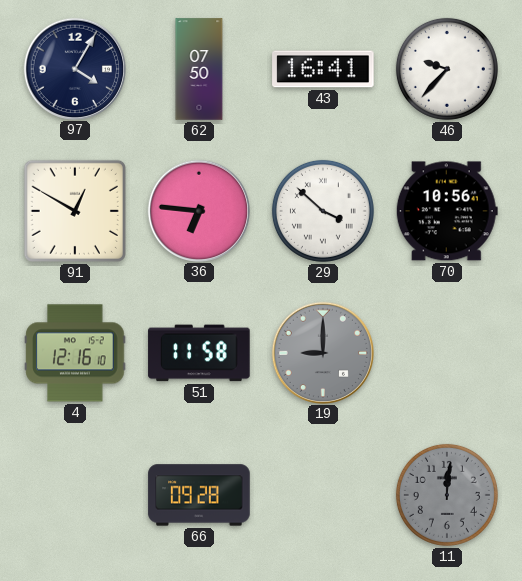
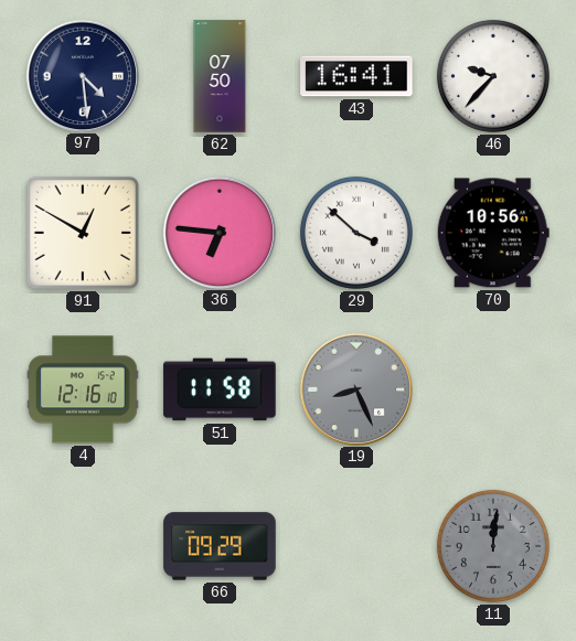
97: 4:05 -> 4:29 (82, 75)
19: 9:00 -> 8:26 (355, 388)
66: 09:28 -> 09:29 (220, 546)
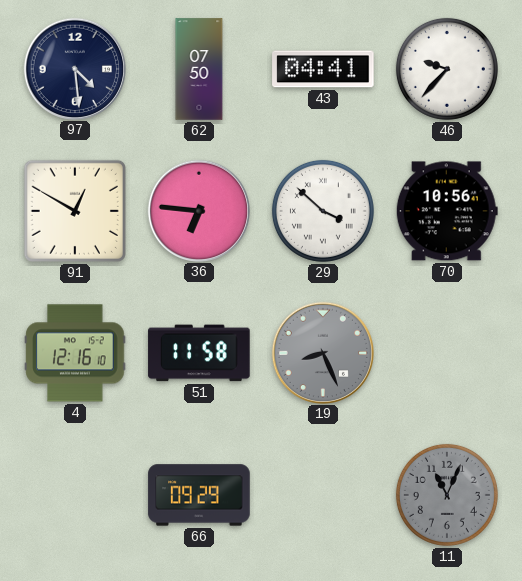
43: 16:41 -> 04:41 (323, 69)
11: 12:01 -> 11:04 (447, 495)
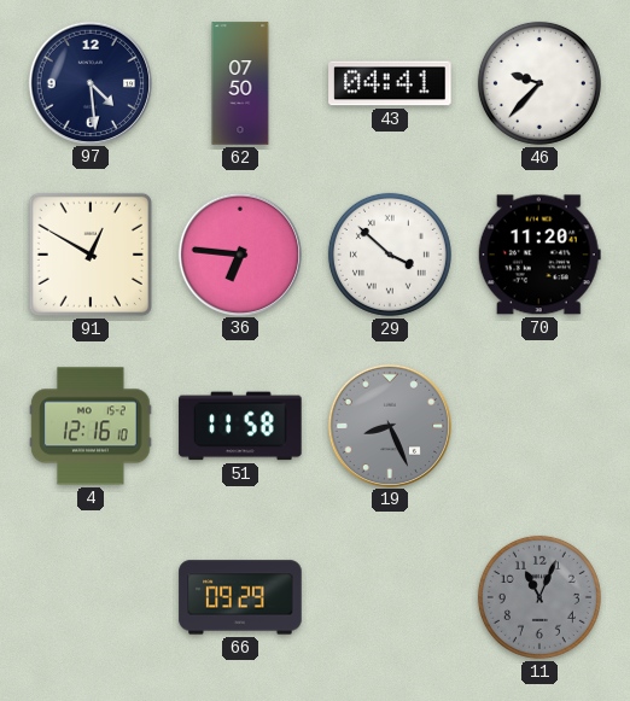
70: 10:56 -> 11:20 (539, 255)
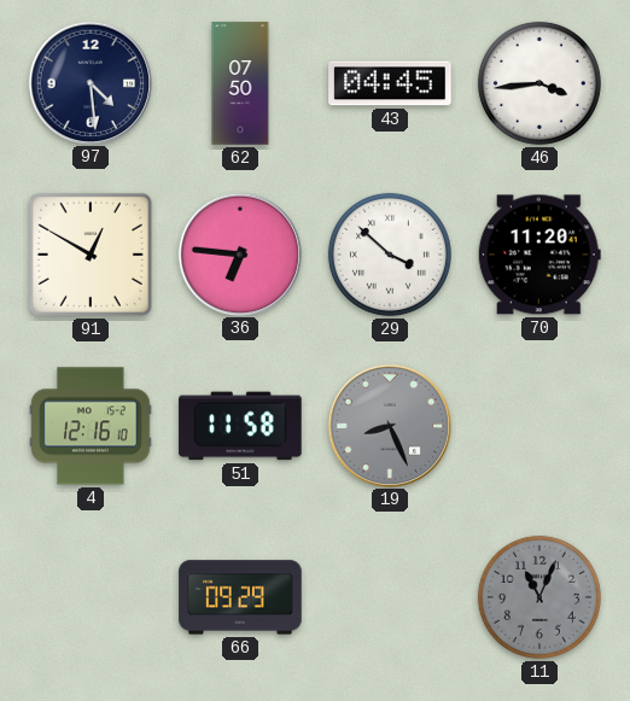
43: 04:41 -> 04:45 (390, 83)
46: 9:37 -> 3:44 (539, 83)
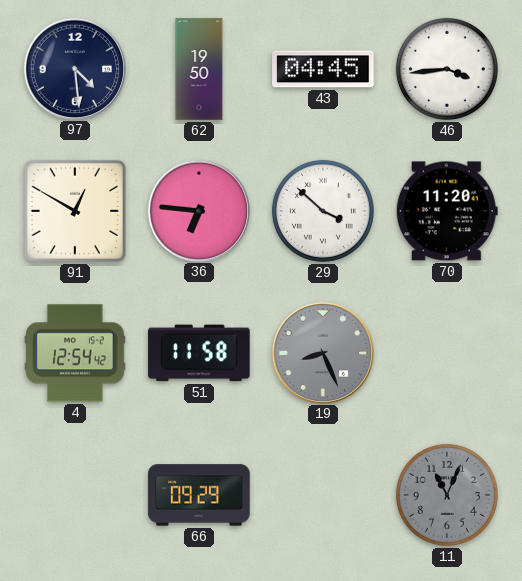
62: 07:50 -> 19:50 (199, 69)
4: 12:16 -> 12:54 (75, 353)
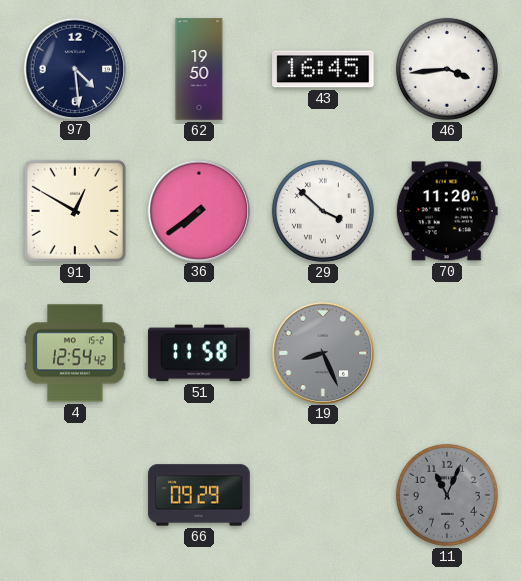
43: 04:45 -> 16:45 (323, 69)
36: 6:46 -> 7:39 (198, 210)
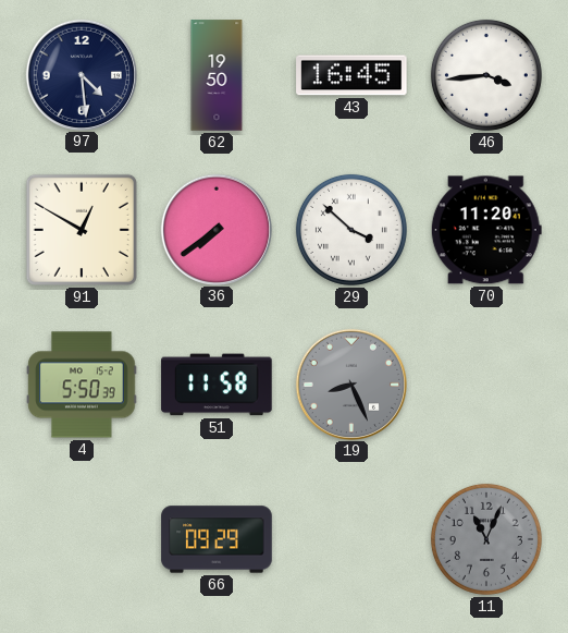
4: 12:54 -> 5:50 (82, 385)
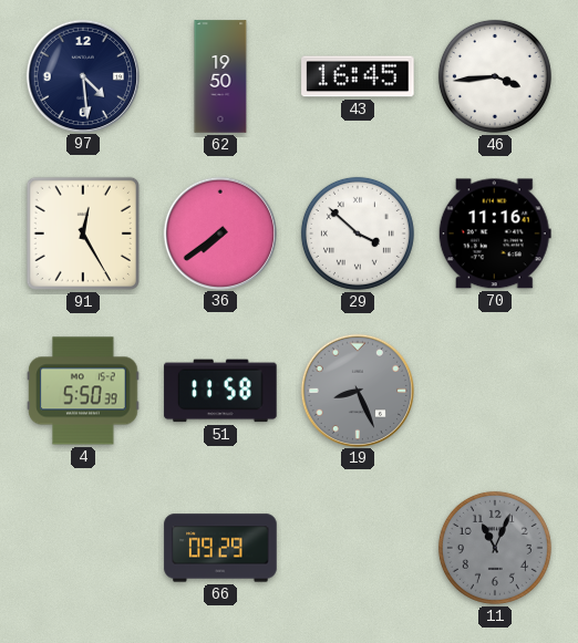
91: 12:50 -> 12:25 (83, 234)
70: 11:20 -> 11:16 (495, 234)
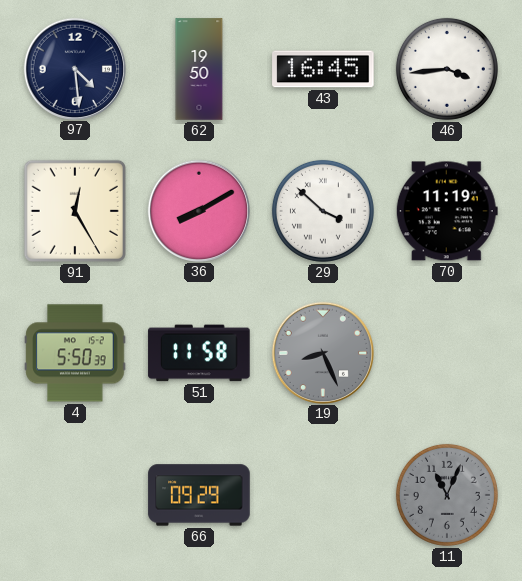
36: 7:39 -> 8:10 (198, 210)
70: 11:16 -> 11:19 (447, 211)
